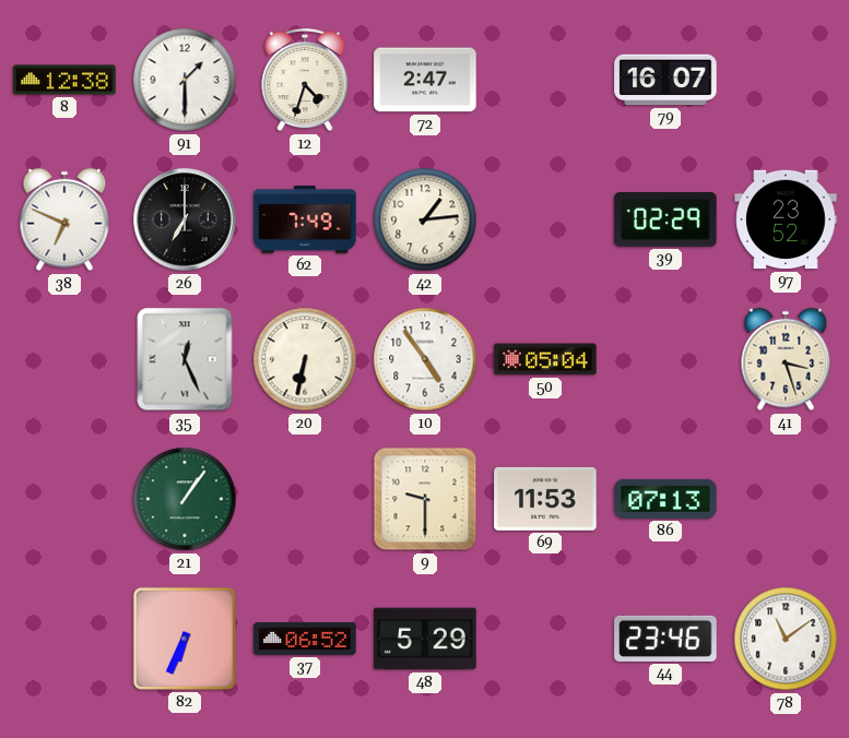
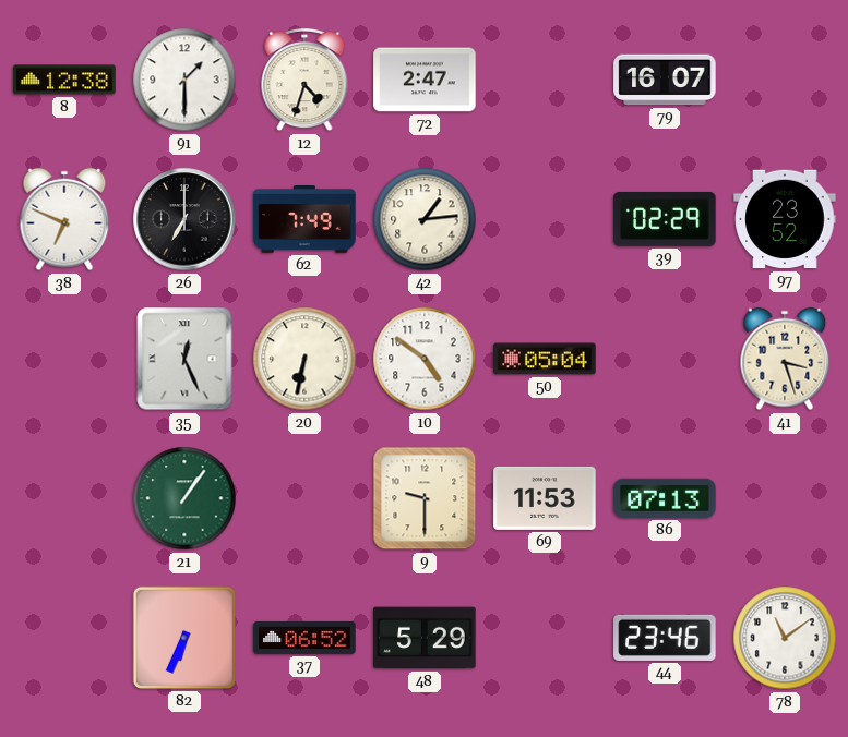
10: 4:54 -> 4:51 (425, 359)
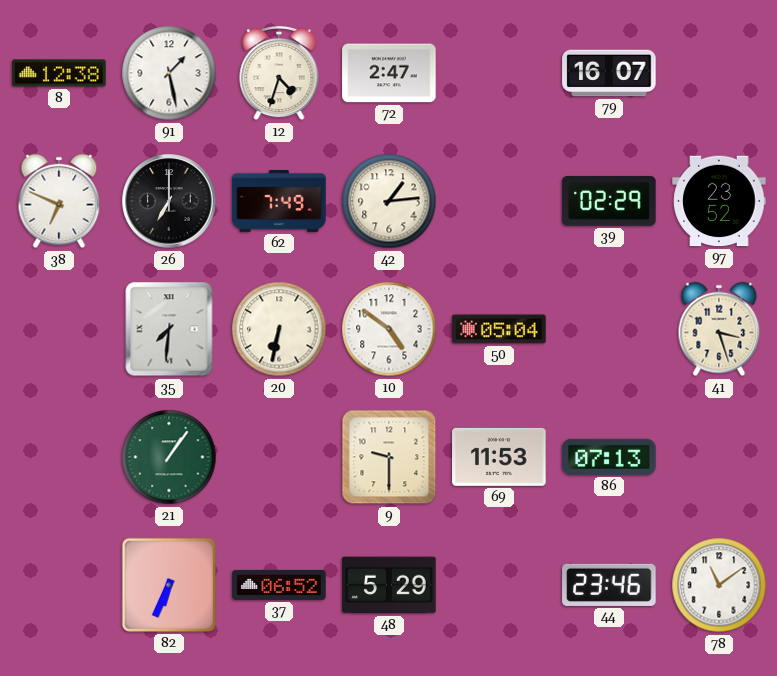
91: 1:30 -> 1:28 (169, 73)
35: 12:26 -> 7:31 (169, 329)
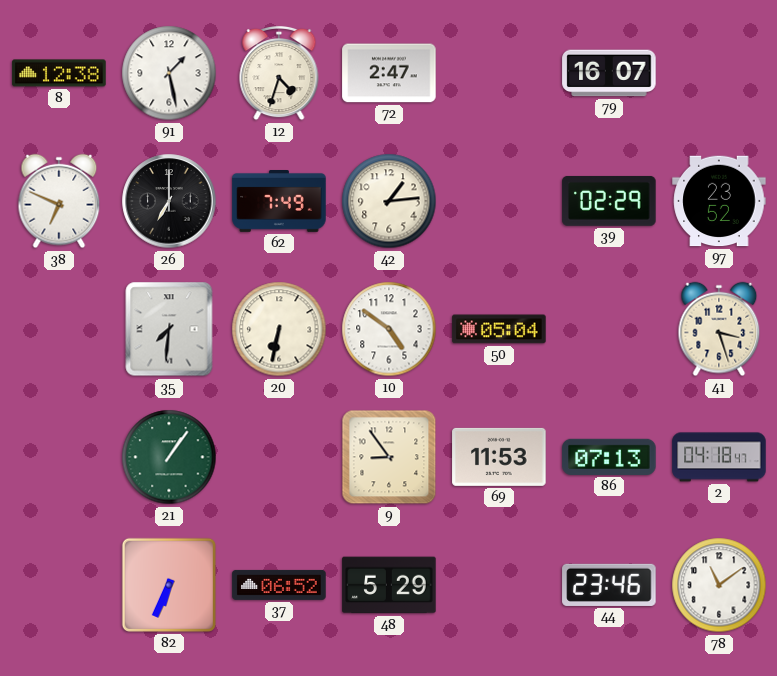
9: 9:30 -> 8:54 (389, 457)
2: none -> 04:18 (719, 457)
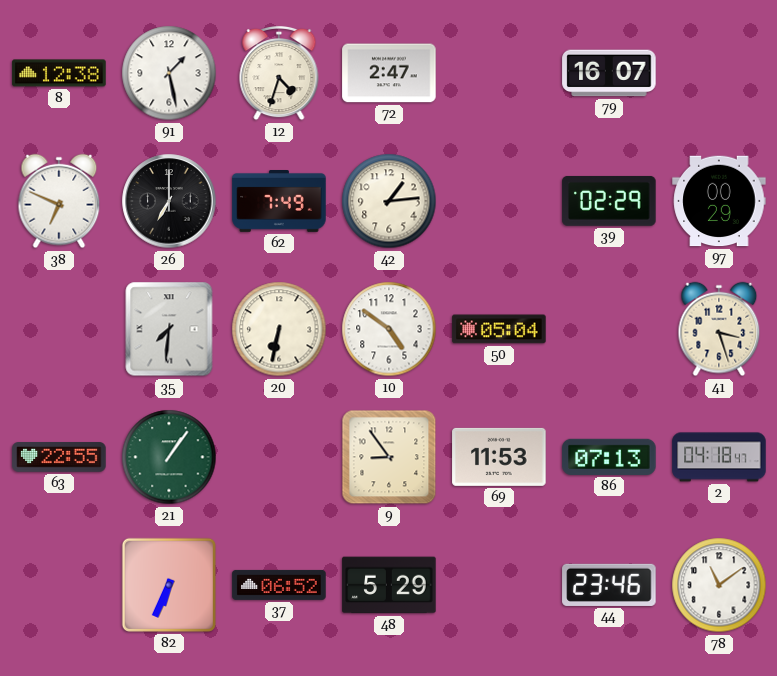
97: 23:52 -> 00:29 (719, 201)
63: none -> 22:55 (59, 457)
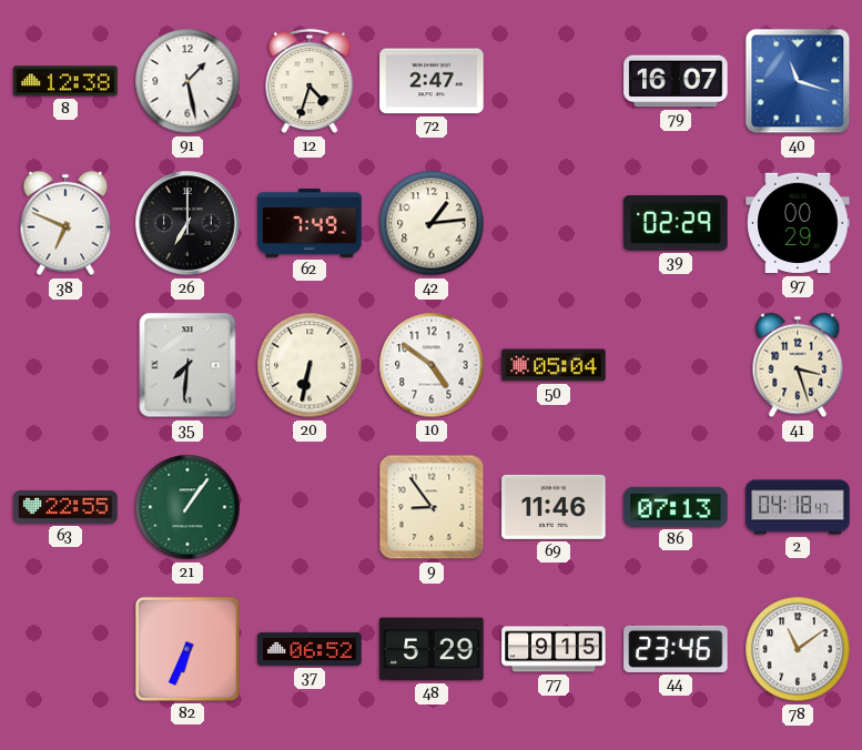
40: none -> 11:18 (798, 81)
69: 11:53 -> 11:46 (554, 507)
77: none -> 9:15 (554, 649)
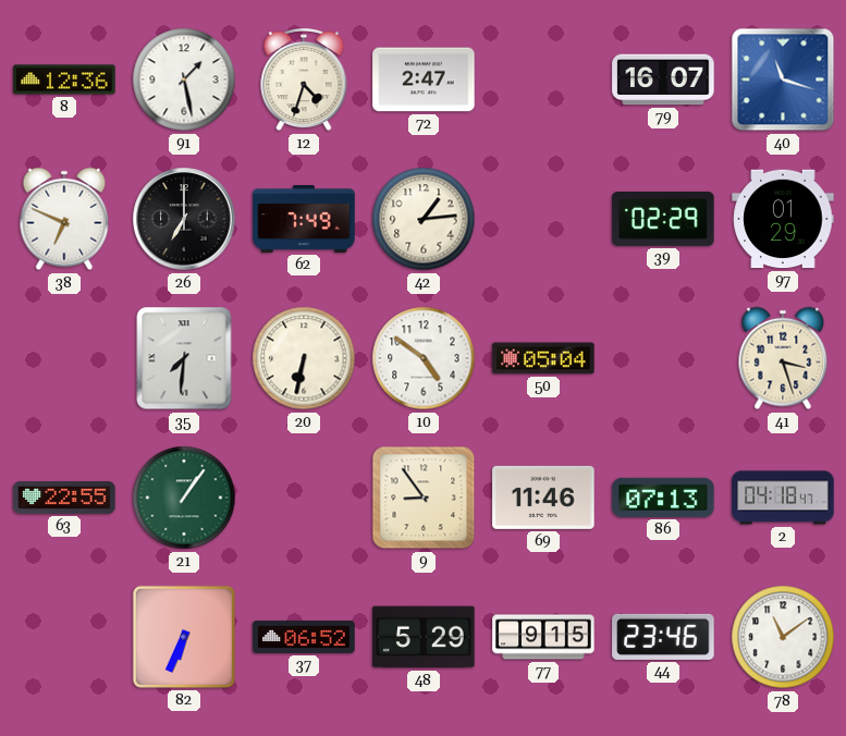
8: 12:38 -> 12:36 (64, 79)
97: 00:29 -> 01:29 (783, 219)
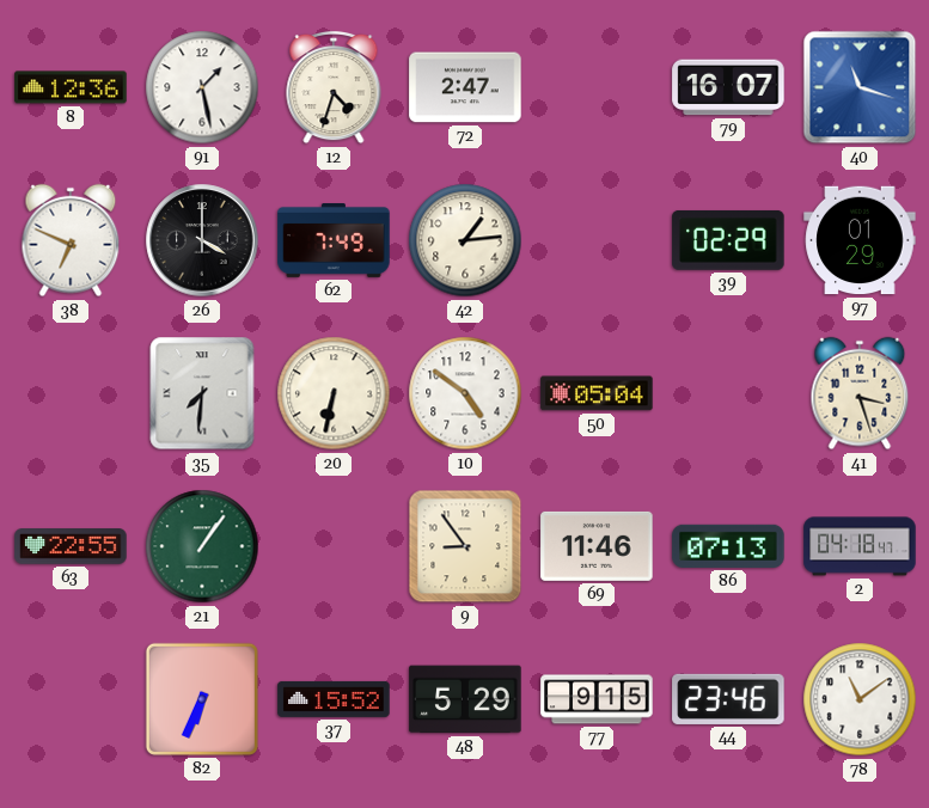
26: 7:00 -> 4:00 (202, 240)
37: 06:52 -> 15:52 (334, 699)
